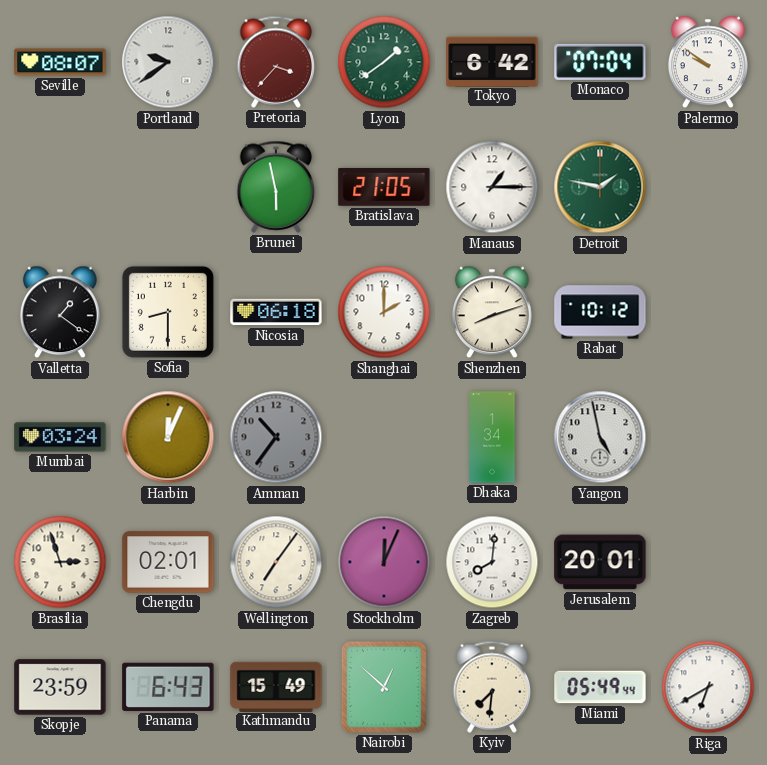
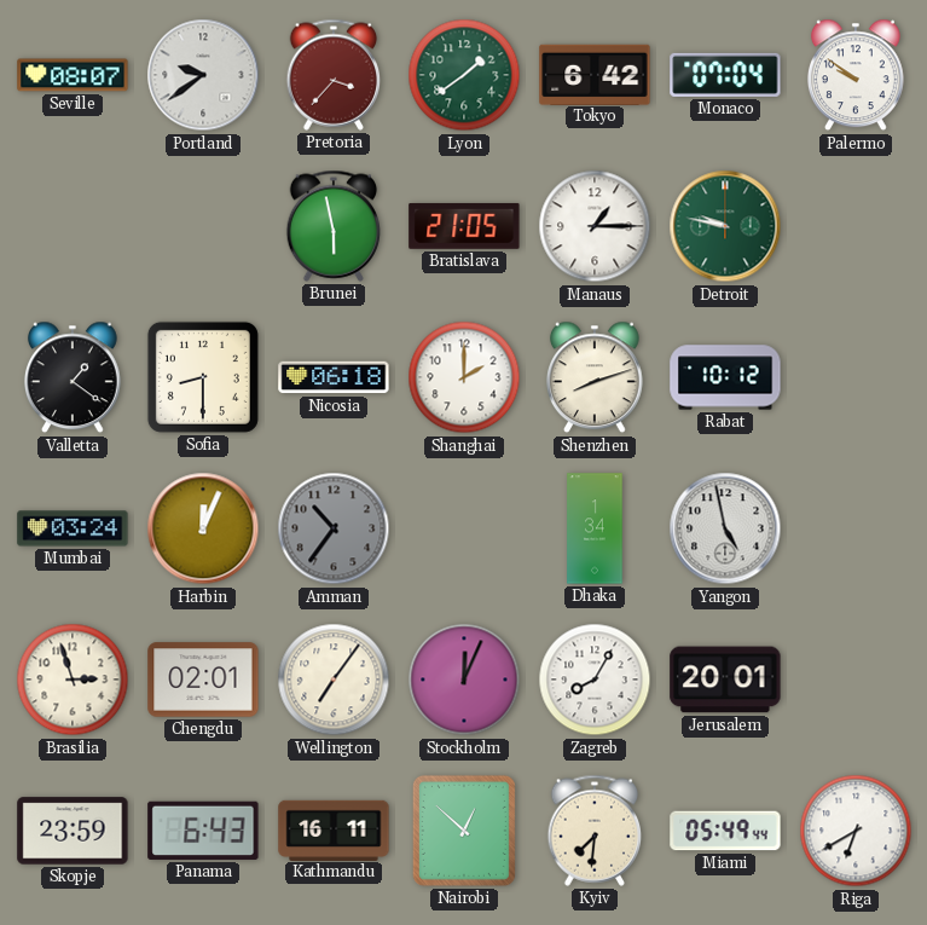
Detroit: 1:47 -> 9:47 (725, 226)
Zagreb: 8:01 -> 8:05 (595, 680)
Kathmandu: 15:49 -> 16:11 (334, 829)
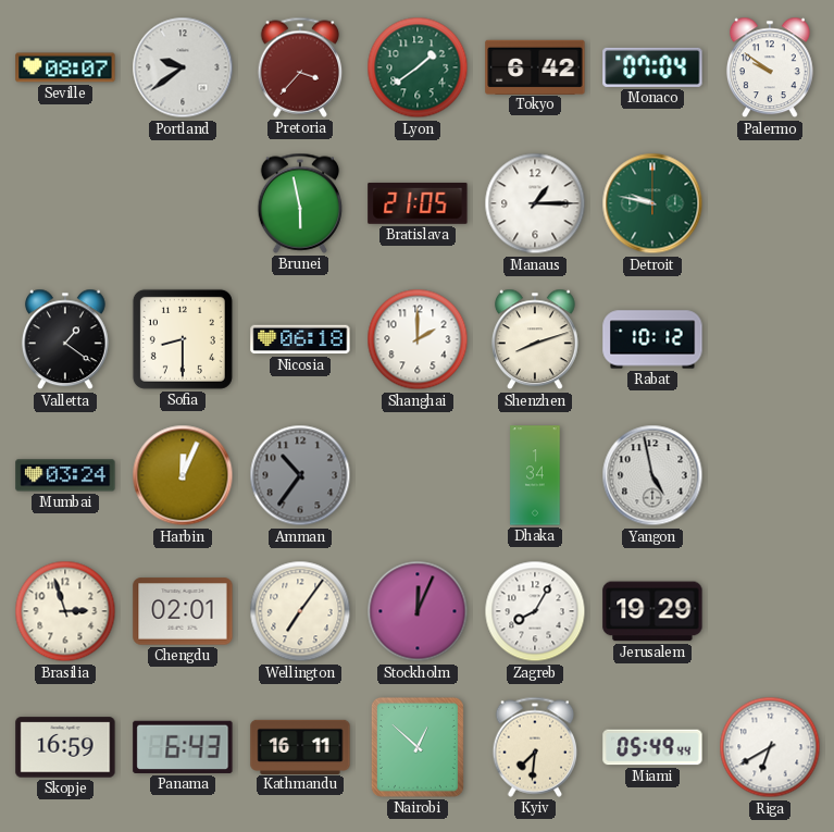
Jerusalem: 20:01 -> 19:29 (652, 611)
Skopje: 23:59 -> 16:59 (65, 747)
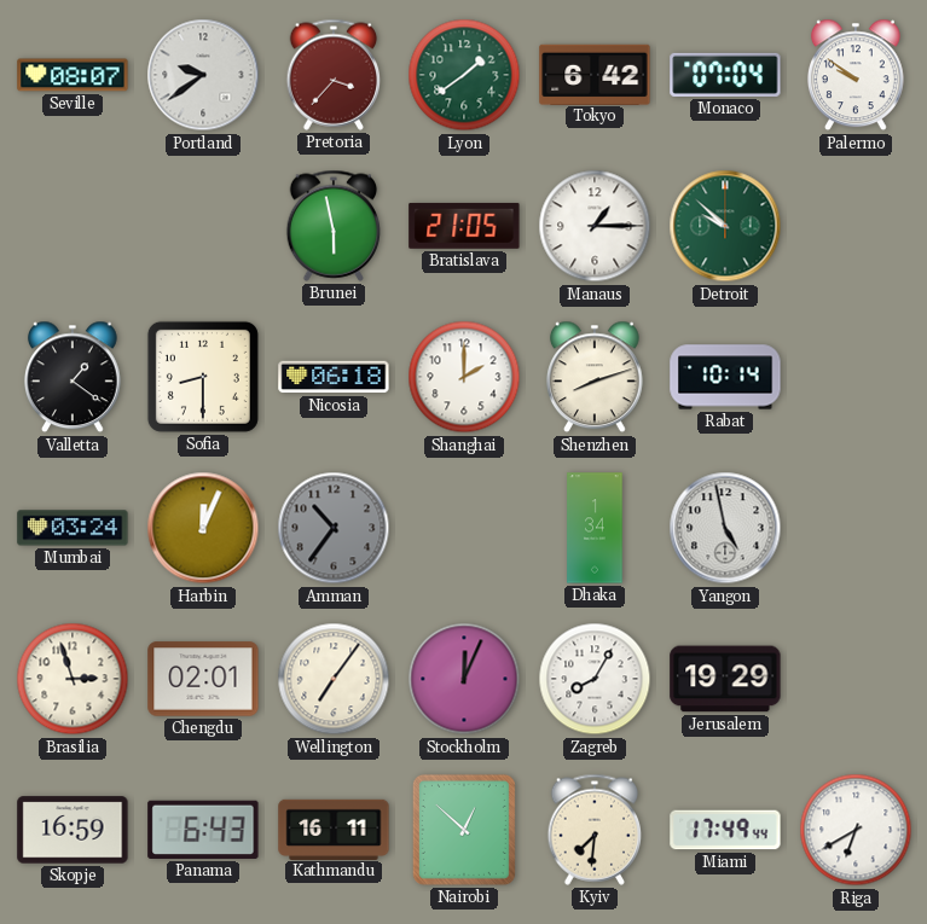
Detroit: 9:47 -> 9:52 (725, 226)
Rabat: 10:12 -> 10:14 (725, 377)
Miami: 05:49 -> 17:49 (725, 830)
